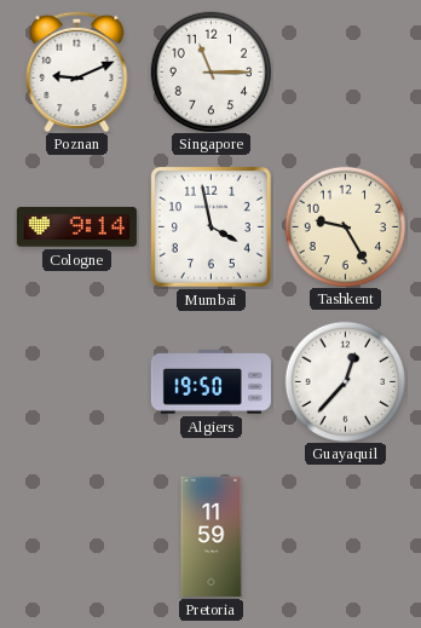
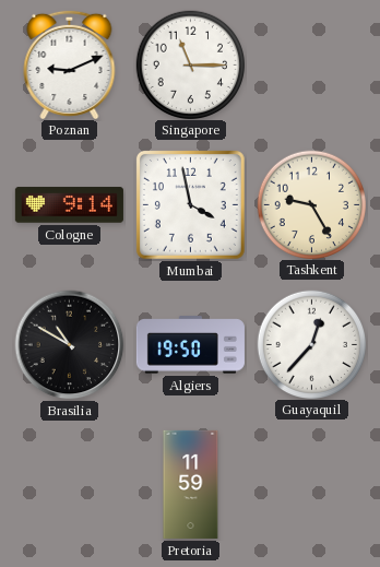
Brasilia: none -> 10:50 (70, 345)
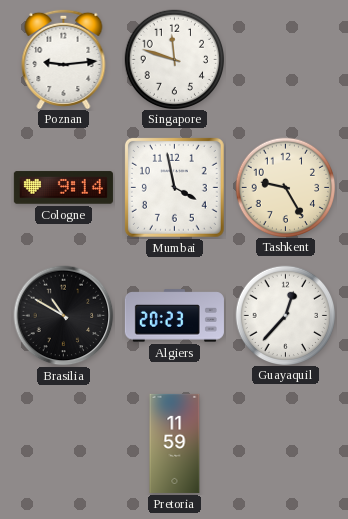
Poznan: 9:11 -> 9:14 (64, 58)
Singapore: 11:15 -> 11:48 (175, 59)
Algiers: 19:50 -> 20:23 (174, 316)
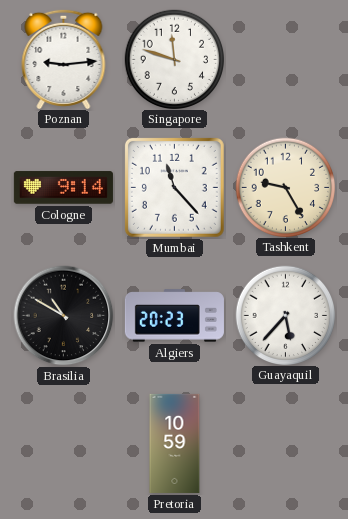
Mumbai: 3:58 -> 11:23 (174, 187)
Guayaquil: 12:37 -> 5:37 (286, 315)
Pretoria: 11:59 -> 10:59 (175, 443)
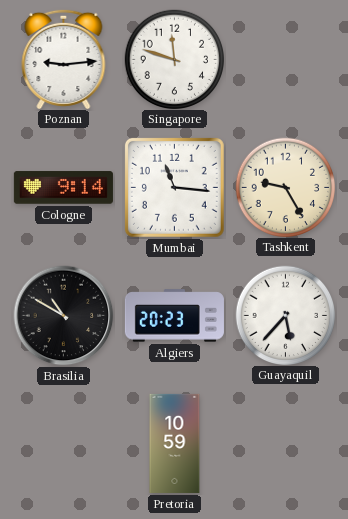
Mumbai: 11:23 -> 11:16 (174, 187)
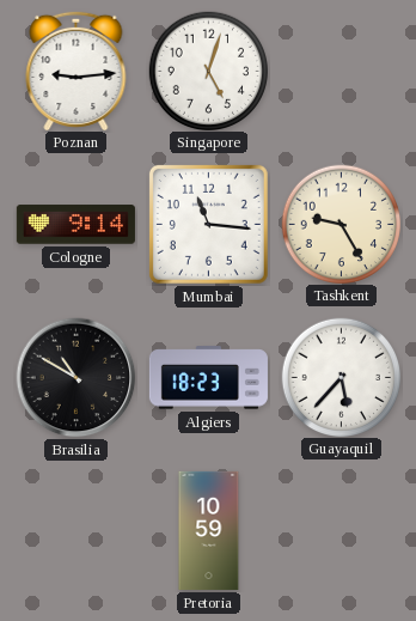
Singapore: 11:48 -> 5:03 (209, 71)
Algiers: 20:23 -> 18:23 (208, 378)
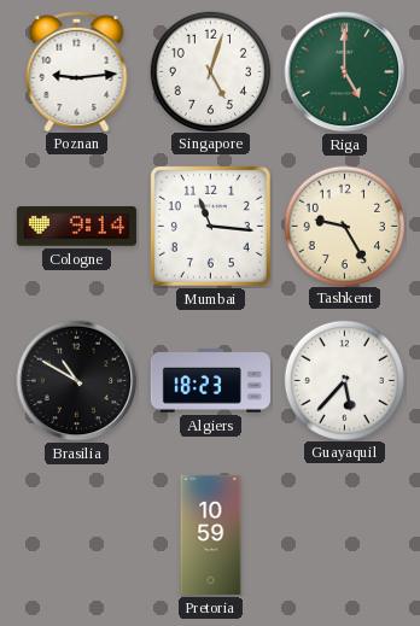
Riga: none -> 5:00 (345, 72)
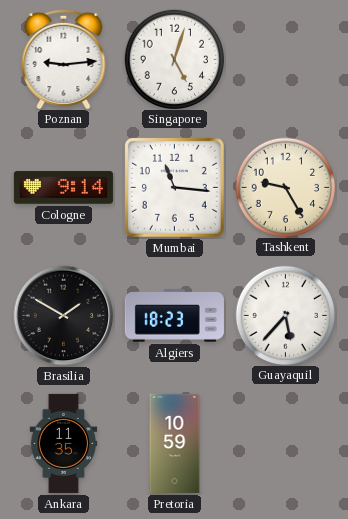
Riga: 5:00 -> none (345, 72)
Brasilia: 10:50 -> 1:50 (64, 316)
Ankara: none -> 11:35 (64, 443)
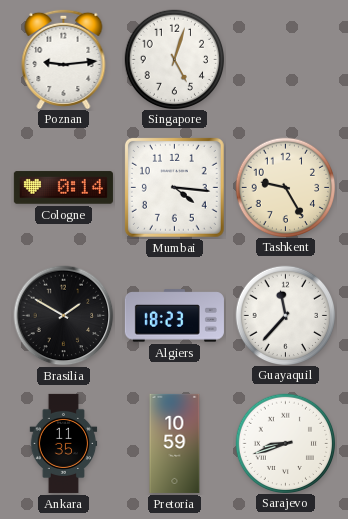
Cologne: 9:14 -> 0:14 (63, 188)
Mumbai: 11:16 -> 4:16 (174, 187)
Guayaquil: 5:37 -> 11:37 (286, 315)
Sarajevo: none -> 8:42 (286, 443)
